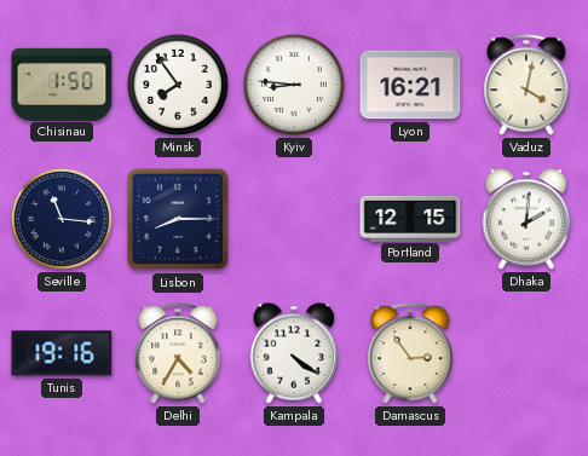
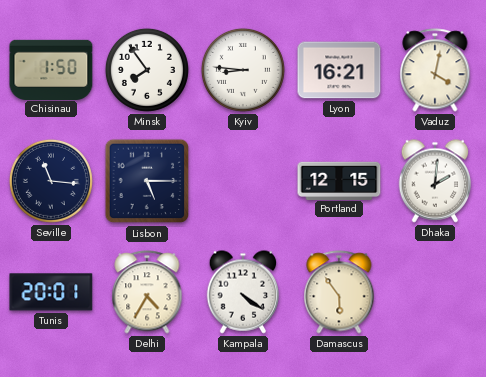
Lisbon: 8:15 -> 5:15 (147, 181)
Tunis: 19:16 -> 20:01 (51, 292)
Damascus: 2:54 -> 5:54 (339, 292)
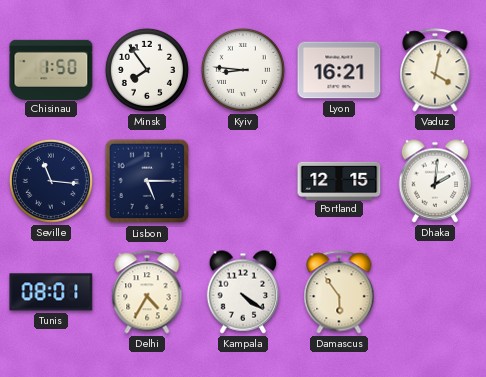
Tunis: 20:01 -> 08:01 (51, 292)
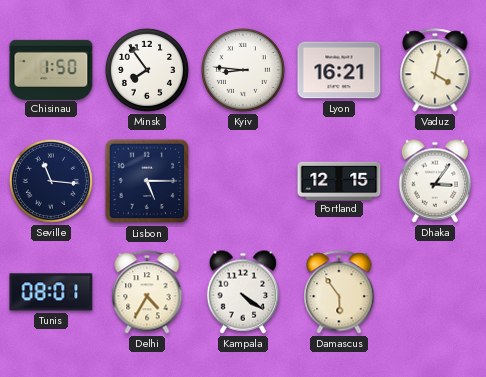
Dhaka: 2:01 -> 3:06 (435, 181)
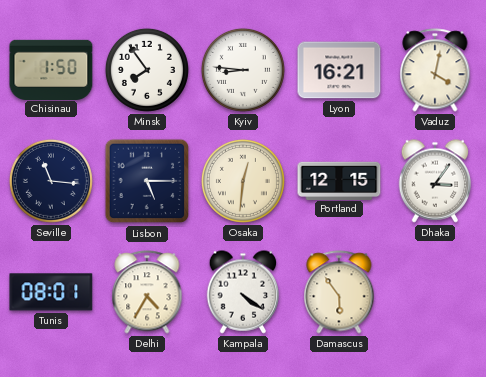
Osaka: none -> 12:31 (243, 181)
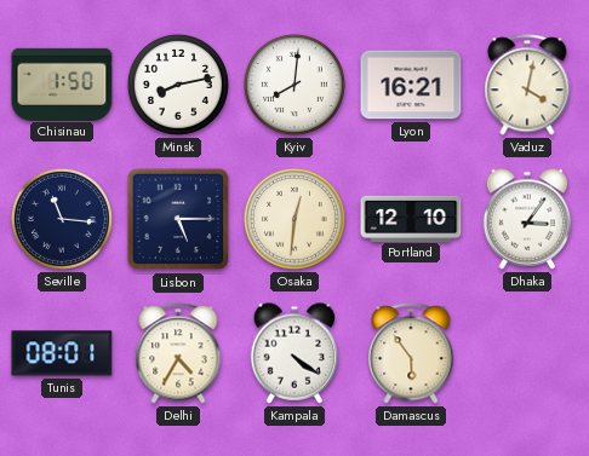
Minsk: 7:54 -> 8:13 (178, 85)
Kyiv: 8:46 -> 8:01 (294, 85)
Portland: 12:15 -> 12:10 (411, 218)
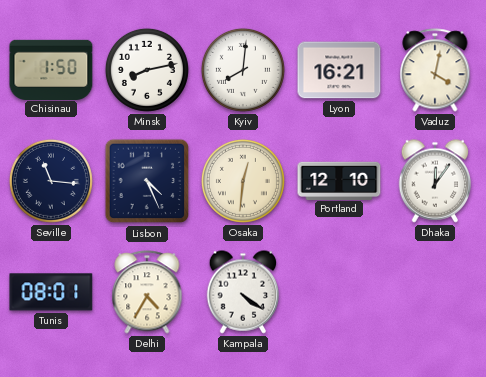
Lisbon: 5:15 -> 4:26 (147, 181)
Dhaka: 3:06 -> 12:06 (435, 181)
Damascus: 5:54 -> none (411, 353)
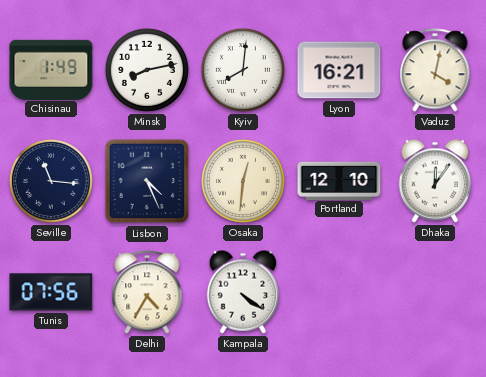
Chisinau: 1:50 -> 1:49 (51, 69)
Tunis: 08:01 -> 07:56 (51, 292)
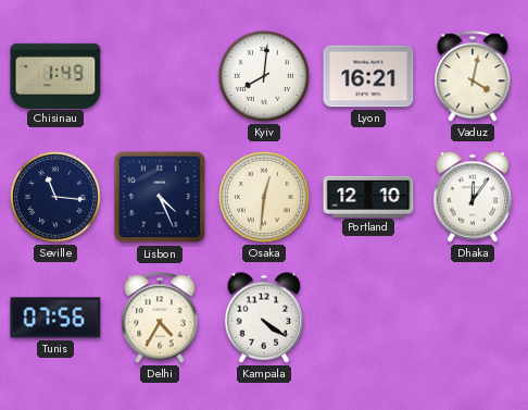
Minsk: 8:13 -> none (147, 70)
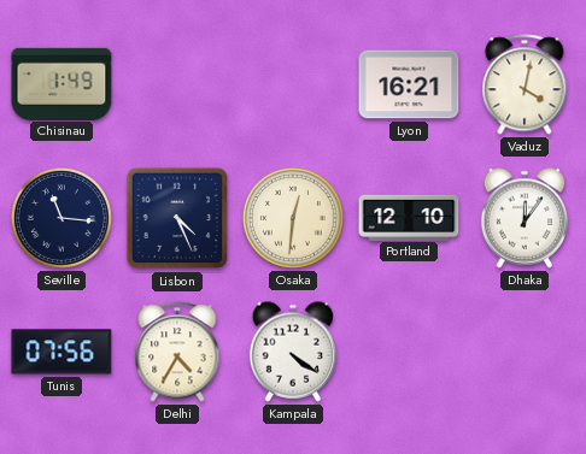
Kyiv: 8:01 -> none (264, 76)
